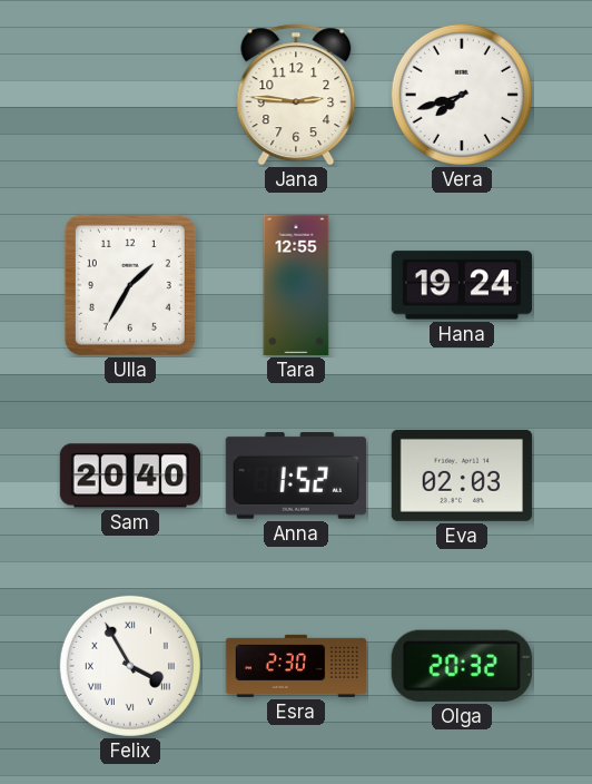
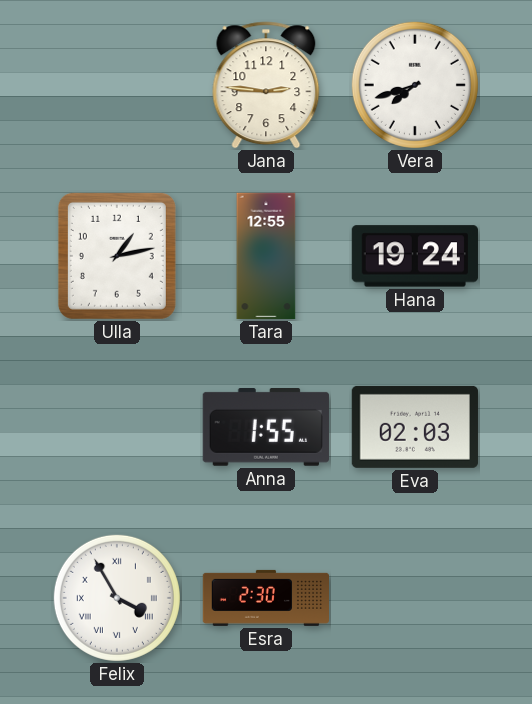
Ulla: 1:35 -> 1:13 (117, 256)
Sam: 20:40 -> none (129, 476)
Anna: 1:52 -> 1:55 (266, 428)
Olga: 20:32 -> none (462, 666)
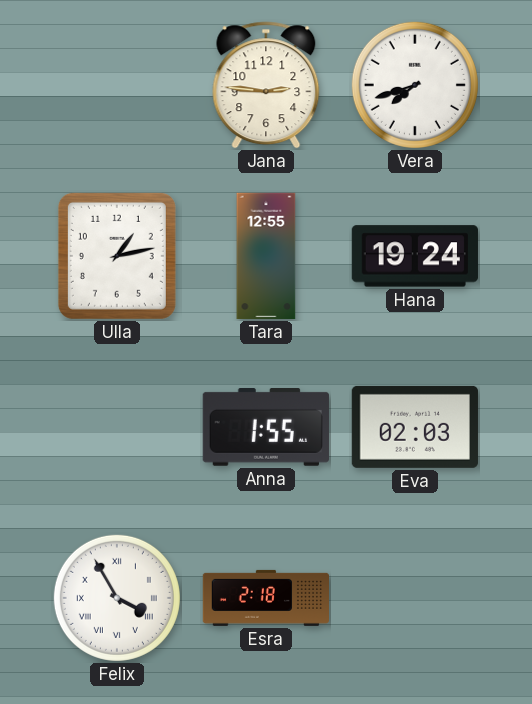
Esra: 2:30 -> 2:18 (265, 598)
